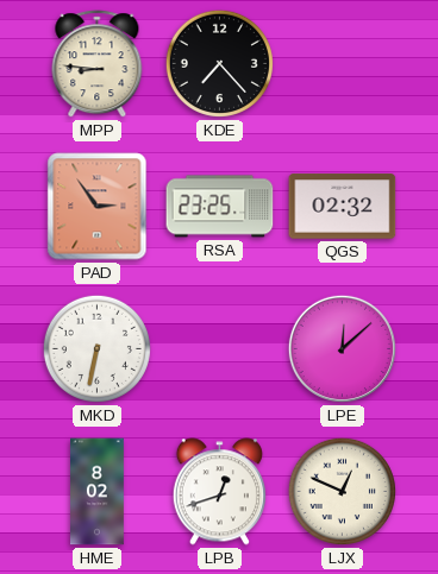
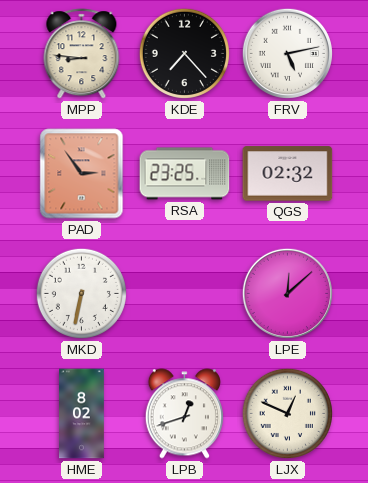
FRV: none -> 5:13 (287, 53)
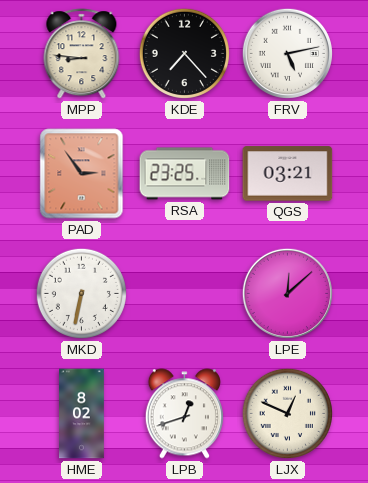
QGS: 02:32 -> 03:21 (288, 174)
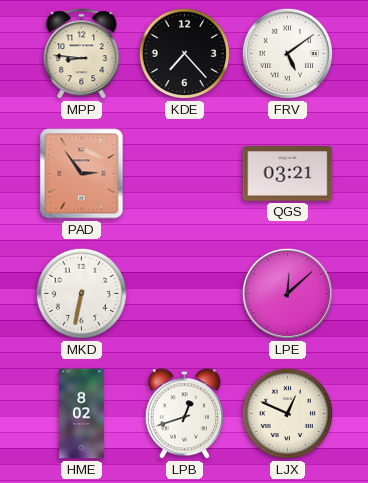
FRV: 5:13 -> 5:09 (287, 53)
RSA: 23:25 -> none (185, 174)
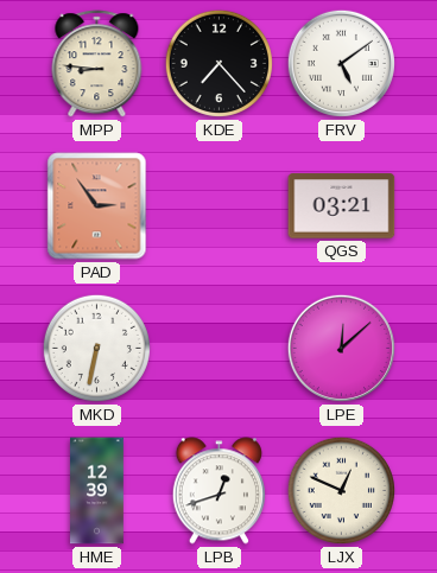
HME: 8:02 -> 12:39 (97, 491)
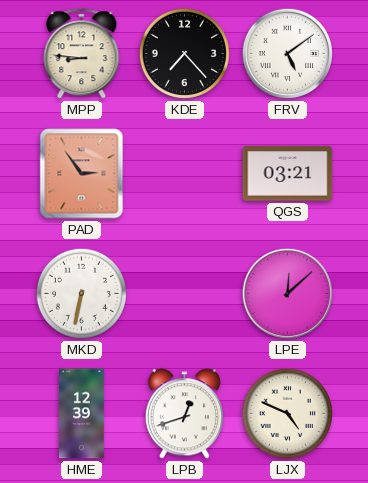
LJX: 12:49 -> 4:49 (287, 413)
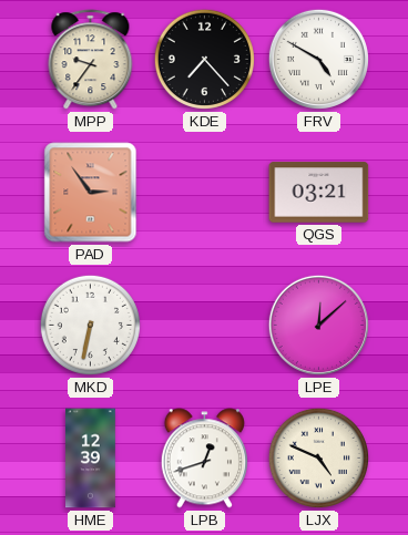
MPP: 8:46 -> 9:36 (91, 60)
FRV: 5:09 -> 4:50 (318, 59)
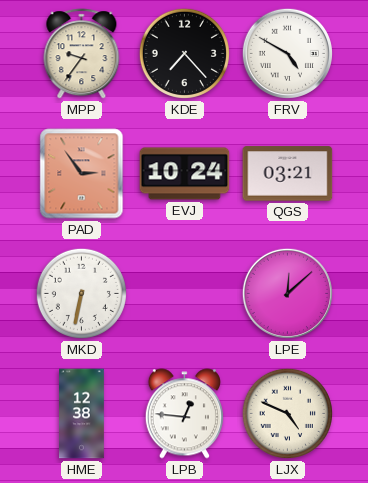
EVJ: none -> 10:24 (185, 174)
HME: 12:39 -> 12:38 (82, 414)
LPB: 12:42 -> 12:46 (184, 414)
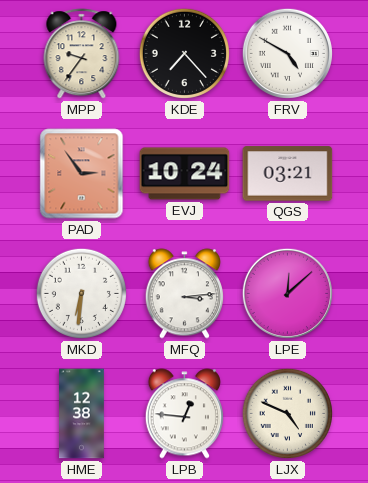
MKD: 6:32 -> 6:31 (81, 293)
MFQ: none -> 3:14 (184, 294)
